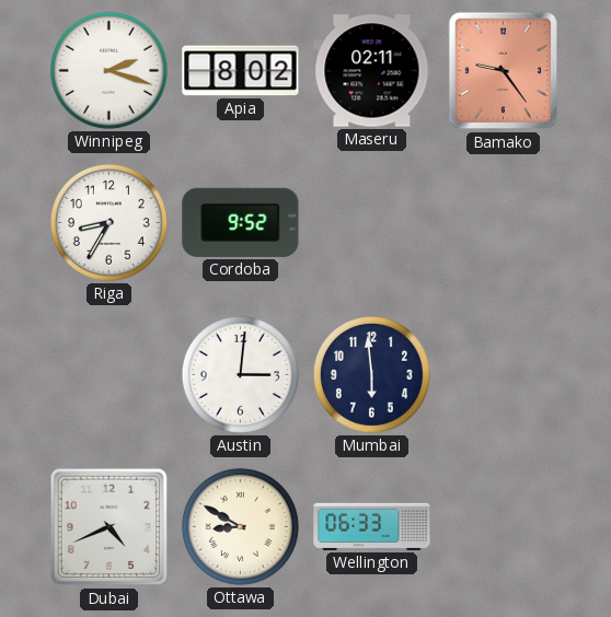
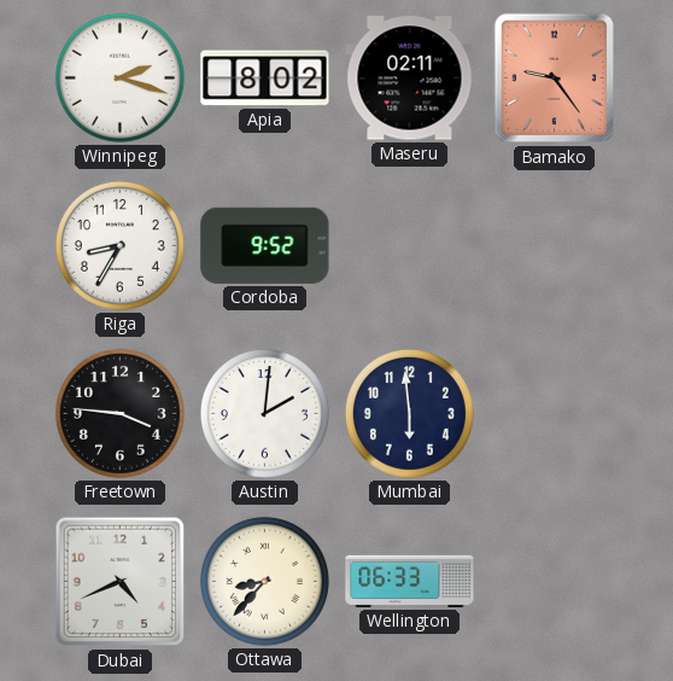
Freetown: none -> 3:46 (119, 413)
Austin: 3:01 -> 2:01 (264, 413)
Ottawa: 8:50 -> 8:37 (264, 581)
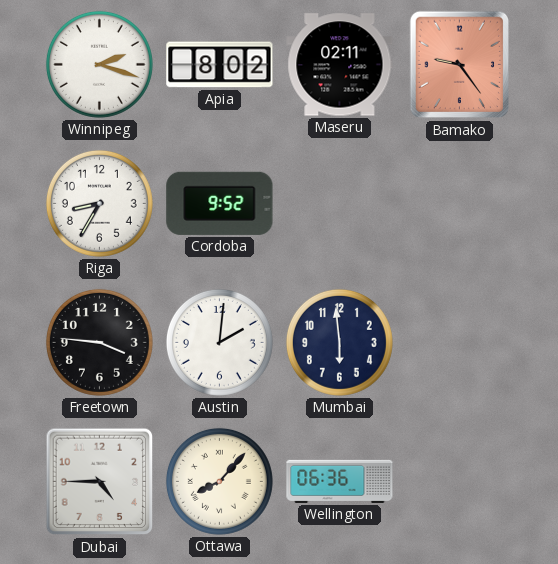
Dubai: 4:41 -> 4:45 (100, 482)
Ottawa: 8:37 -> 8:07 (219, 481)
Wellington: 06:33 -> 06:36 (340, 481)
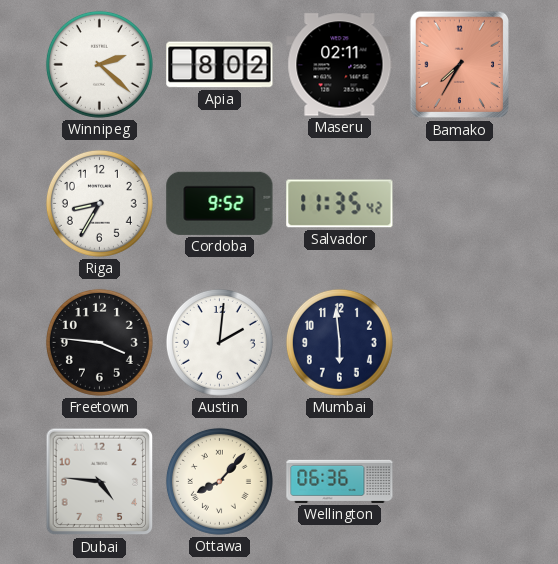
Winnipeg: 2:18 -> 2:22 (99, 64)
Bamako: 9:24 -> 7:35 (459, 65)
Salvador: none -> 11:35 (340, 204)
Dubai: 4:45 -> 4:46 (100, 482)
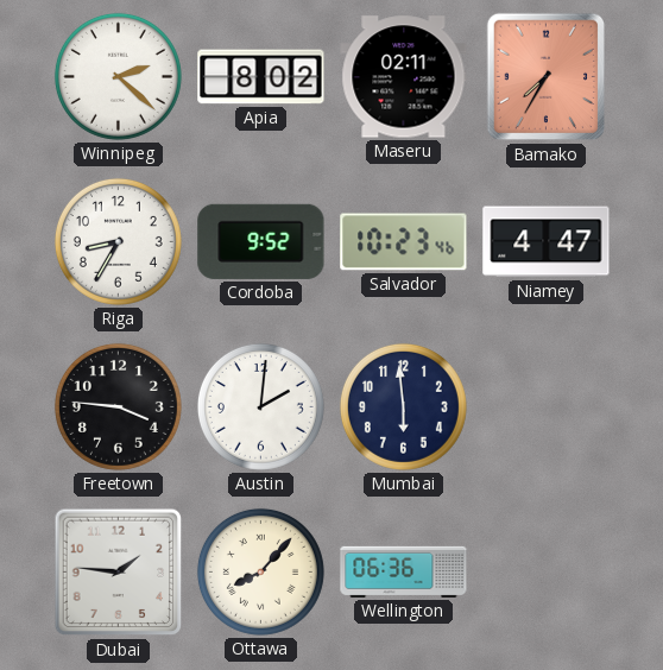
Salvador: 11:35 -> 10:23 (404, 242)
Niamey: none -> 4:47 (547, 242)
Dubai: 4:46 -> 1:46 (119, 573)
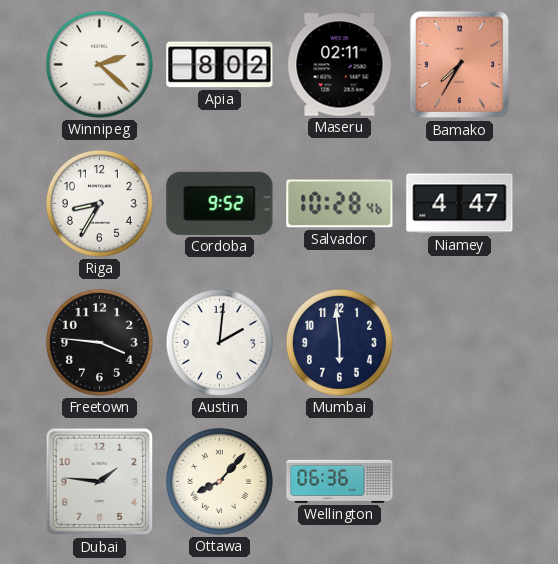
Salvador: 10:23 -> 10:28 (340, 204)
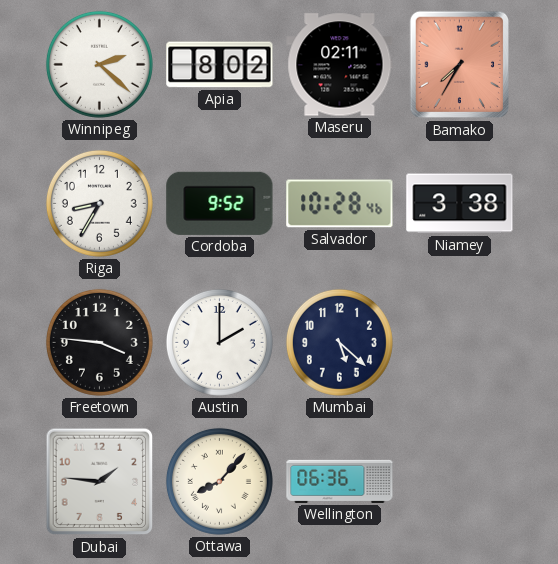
Niamey: 4:47 -> 3:38 (460, 204)
Austin: 2:01 -> 2:00 (219, 342)
Mumbai: 5:59 -> 5:22 (339, 342)
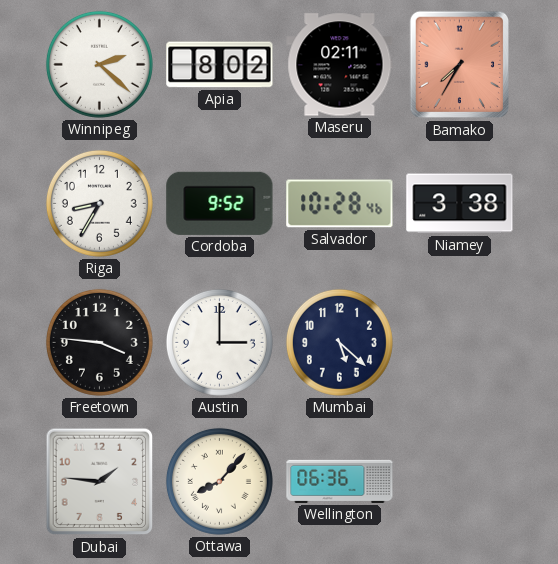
Austin: 2:00 -> 3:00 (219, 342)
